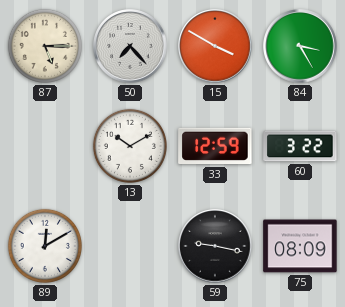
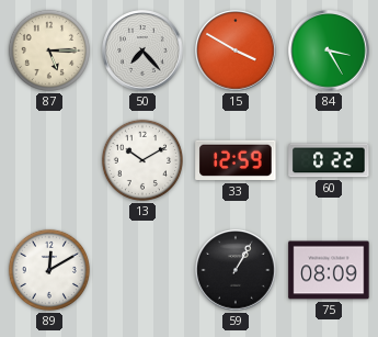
60: 3:22 -> 0:22 (329, 160)
59: 9:17 -> 1:05 (236, 270)
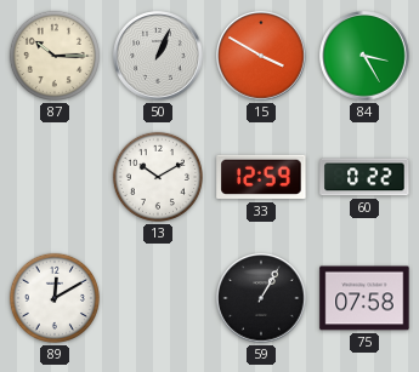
87: 5:15 -> 10:15 (55, 56)
50: 7:23 -> 1:04 (158, 56)
75: 08:09 -> 07:58 (364, 298)
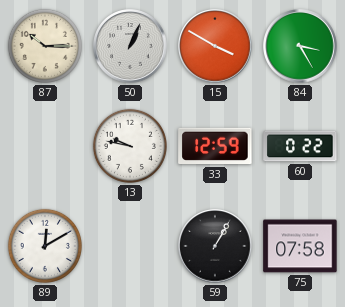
13: 10:10 -> 9:47 (130, 146)
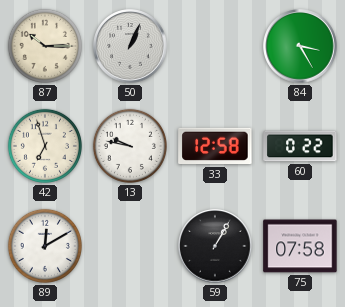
15: 3:50 -> none (215, 46)
42: none -> 6:57 (45, 146)
33: 12:59 -> 12:58 (215, 146)
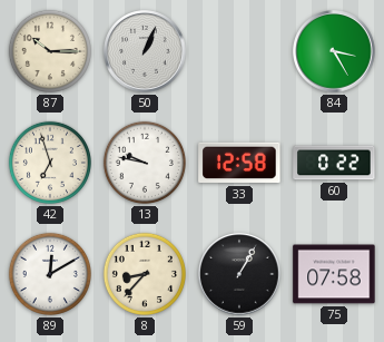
8: none -> 8:37 (145, 274)
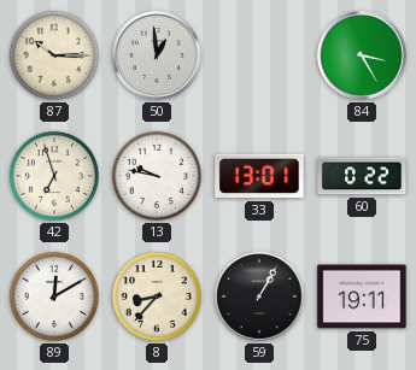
50: 1:04 -> 12:59 (157, 55)
33: 12:58 -> 13:01 (259, 176)
75: 07:58 -> 19:11 (362, 296)
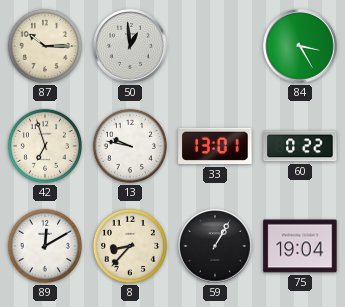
75: 19:11 -> 19:04 (300, 246)
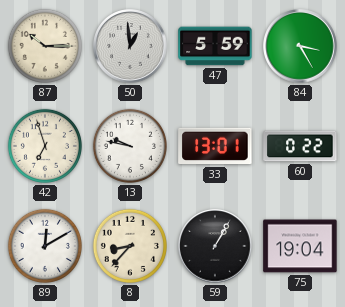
47: none -> 5:59 (215, 46)
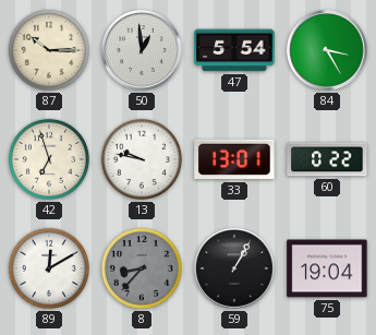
47: 5:59 -> 5:54 (234, 50)
8 dial: cream -> grey (142, 268)
